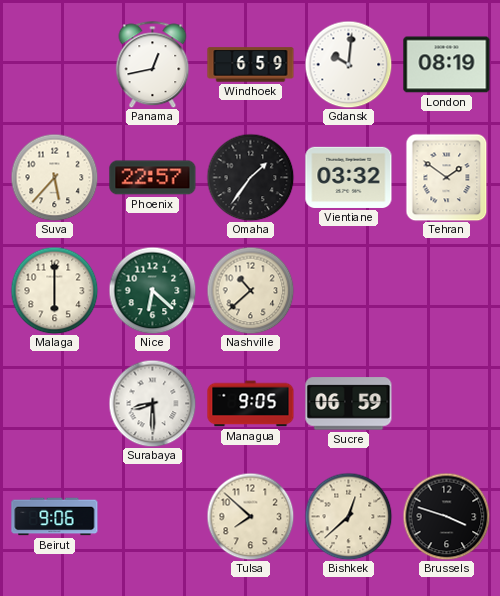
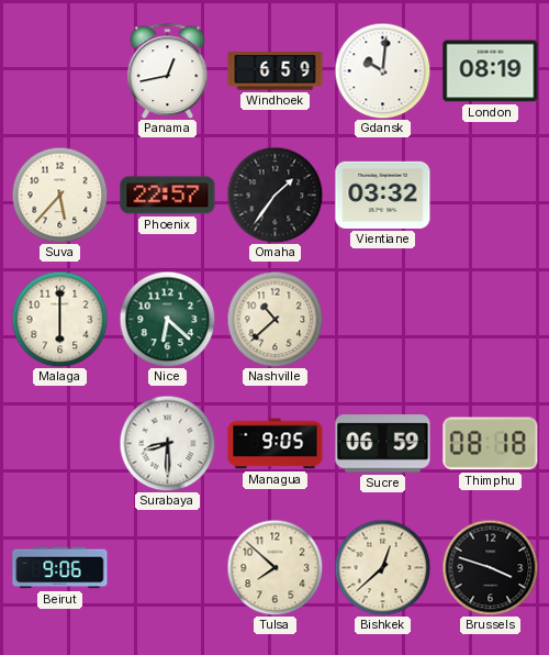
Tehran: 1:51 -> none (447, 177)
Thimphu: none -> 08:18 (491, 444)
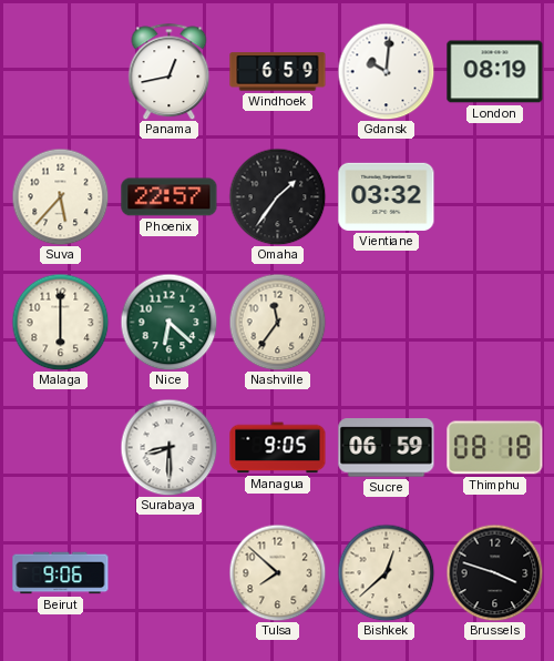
Nashville: 10:38 -> 11:36 (277, 322)
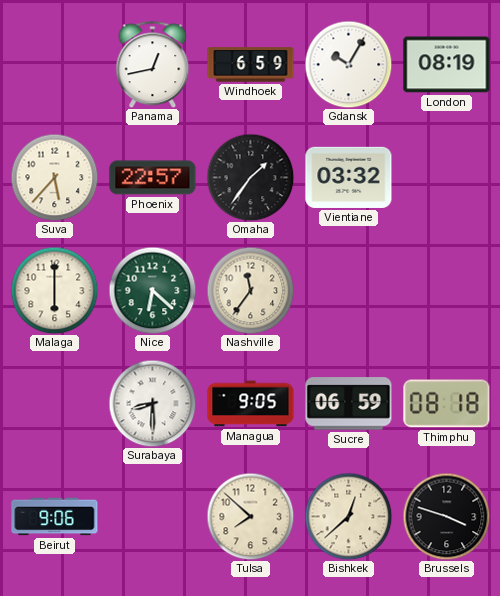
Gdansk: 10:01 -> 10:05 (348, 64)
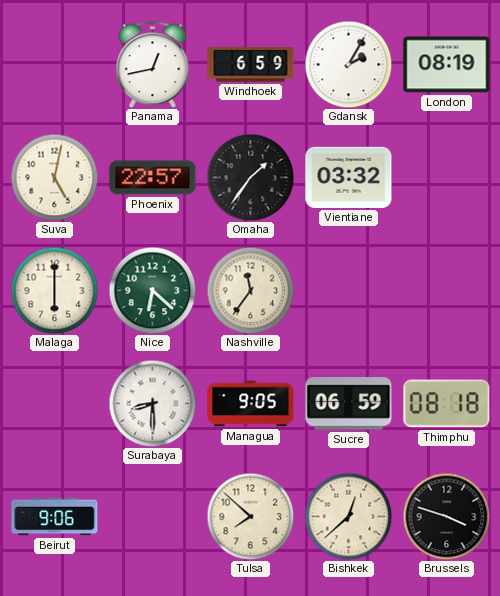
Gdansk: 10:05 -> 2:05 (348, 64)
Suva: 5:37 -> 5:02 (54, 177)
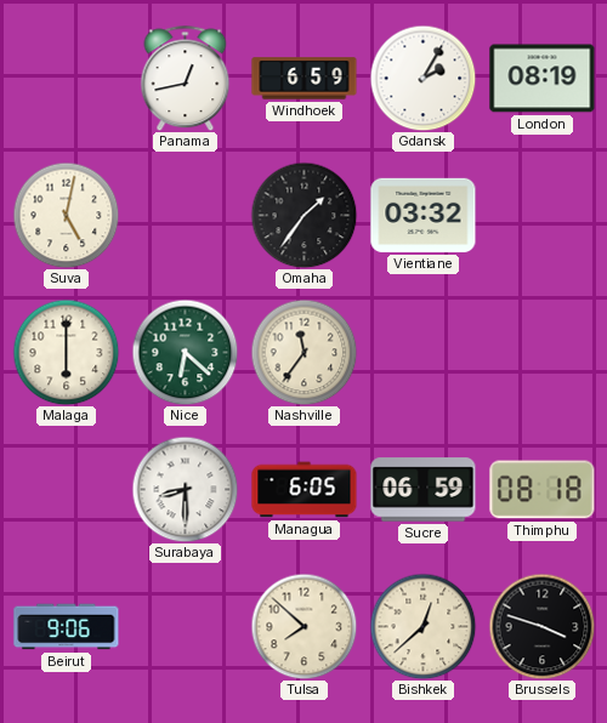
Phoenix: 22:57 -> none (153, 178)
Managua: 9:05 -> 6:05 (305, 490)
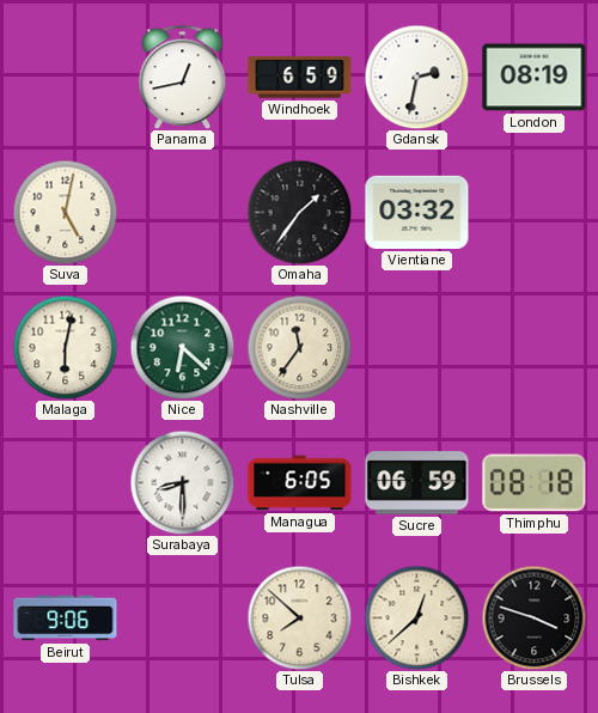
Gdansk: 2:05 -> 2:32 (416, 77)
Malaga: 6:00 -> 6:02 (65, 347)
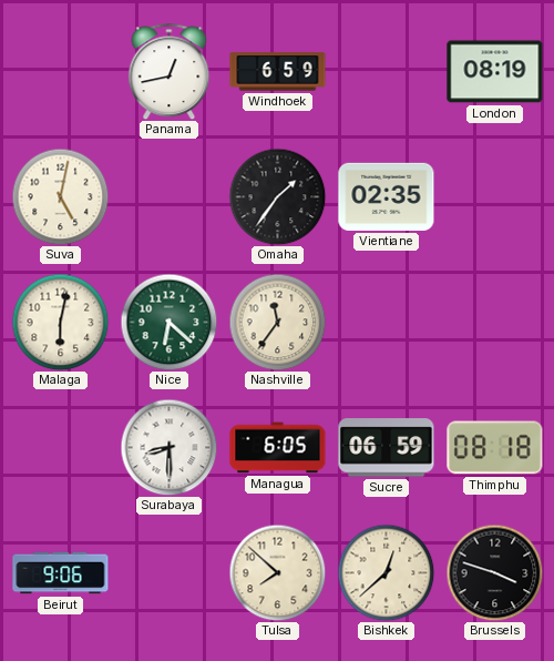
Gdansk: 2:32 -> none (416, 77)
Vientiane: 03:32 -> 02:35 (387, 196)
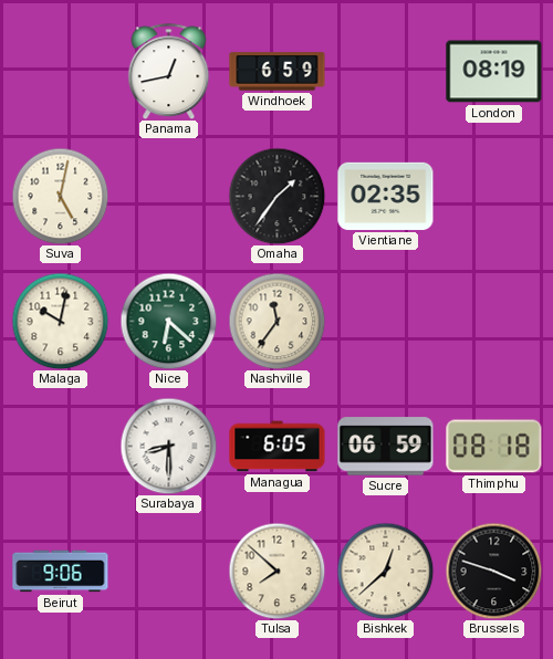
Malaga: 6:02 -> 10:02 (60, 321)
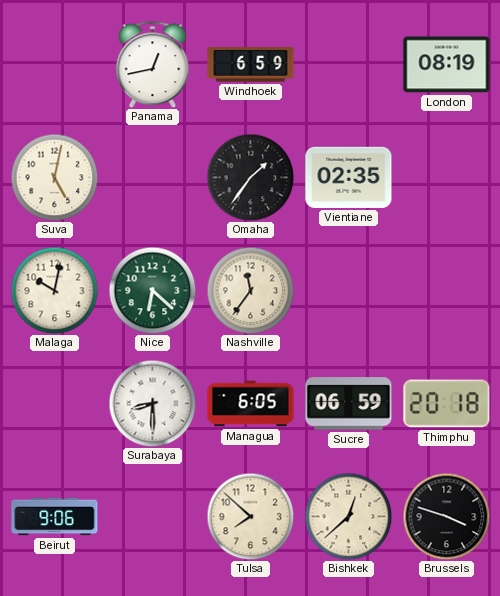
Thimphu: 08:18 -> 20:18 (447, 404)
